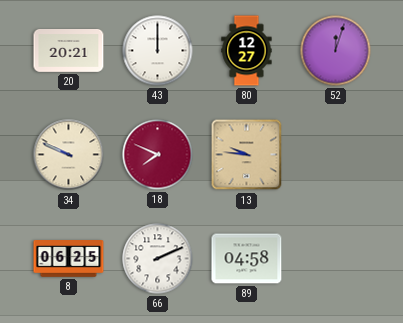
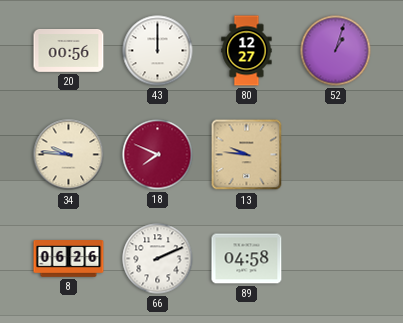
20: 20:21 -> 00:56 (69, 51)
52: 12:03 -> 1:03 (336, 51)
34: 9:49 -> 9:46 (69, 155)
8: 06:25 -> 06:26 (69, 259)
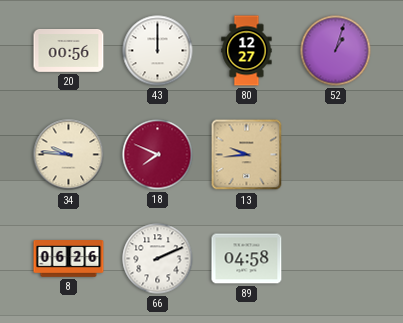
13: 9:46 -> 9:44 (247, 155)
